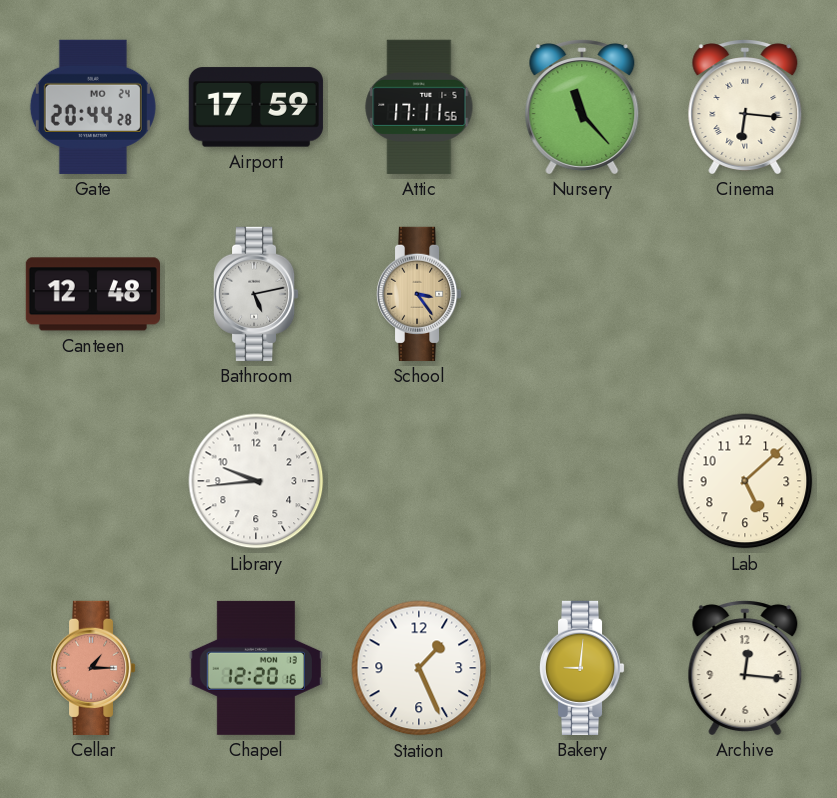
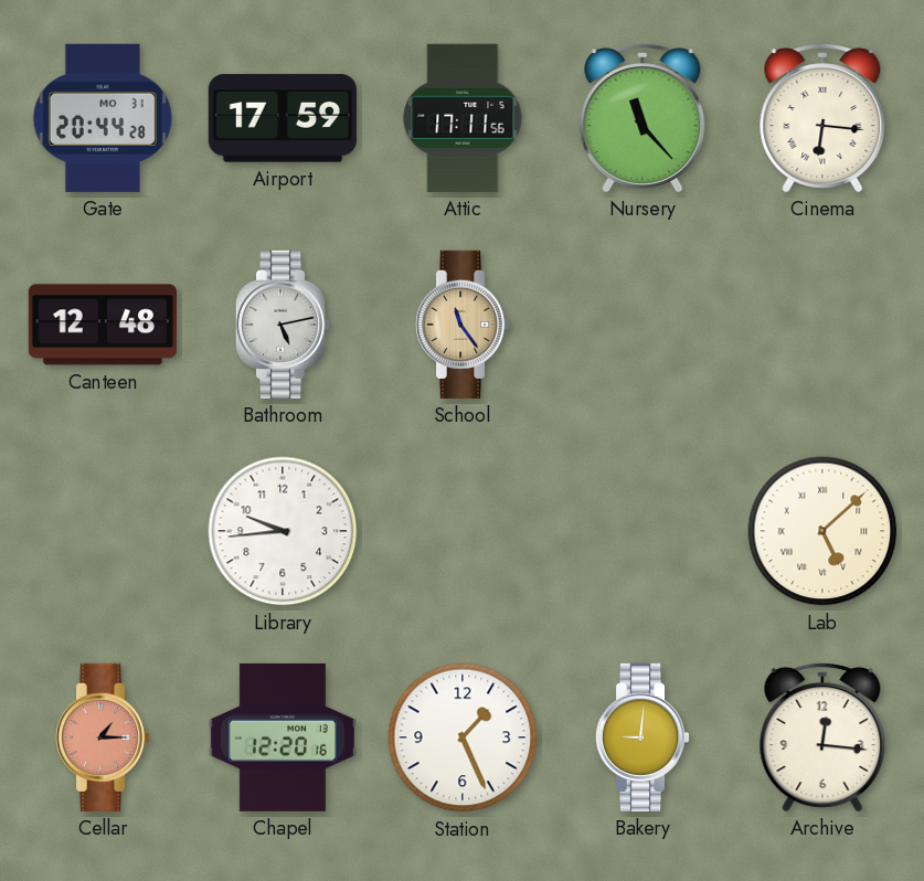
Gate date: MO 24 -> MO 31 (103, 118)
School: 3:24 -> 11:24 (463, 325)
Lab numerals: Arabic -> Roman (822, 531)
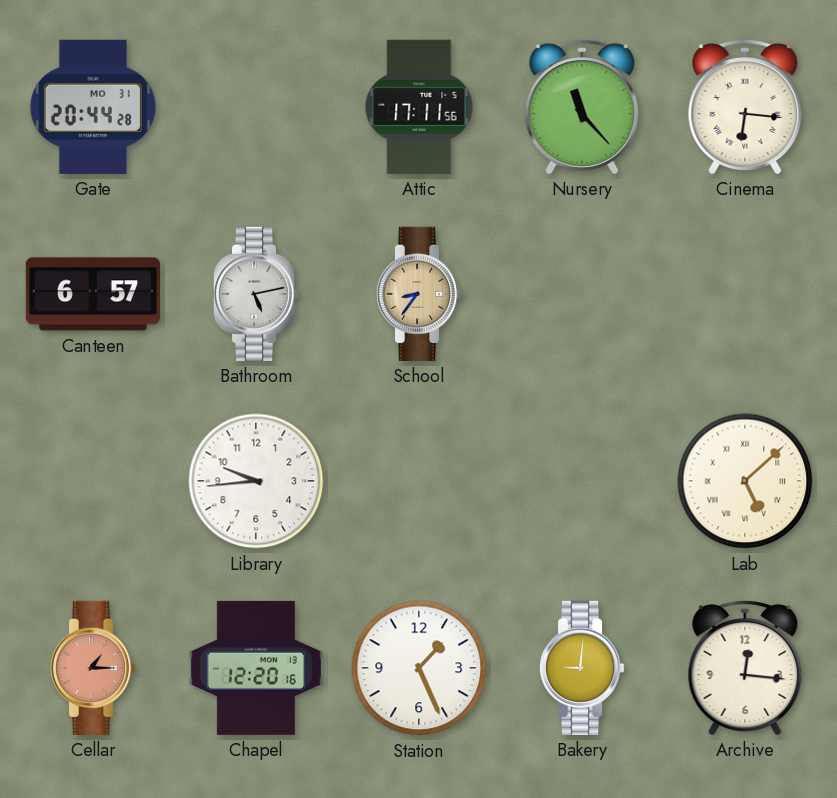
Airport: 17:59 -> none (283, 118)
Canteen: 12:48 -> 6:57 (93, 294)
School: 11:24 -> 8:36 (419, 294)
